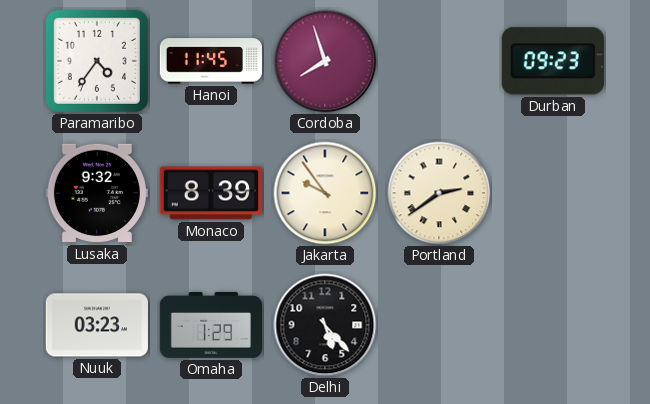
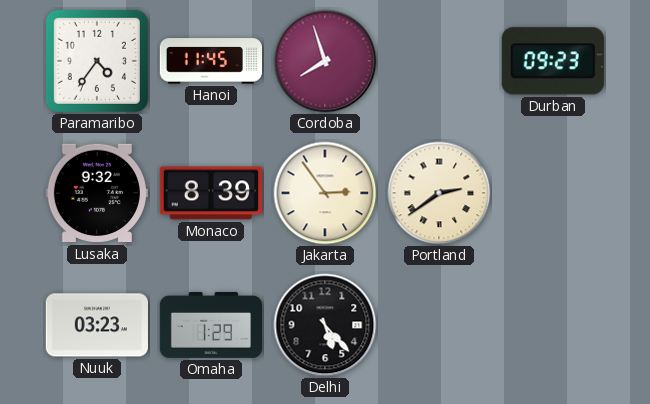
Jakarta: 9:54 -> 2:54 (325, 193)
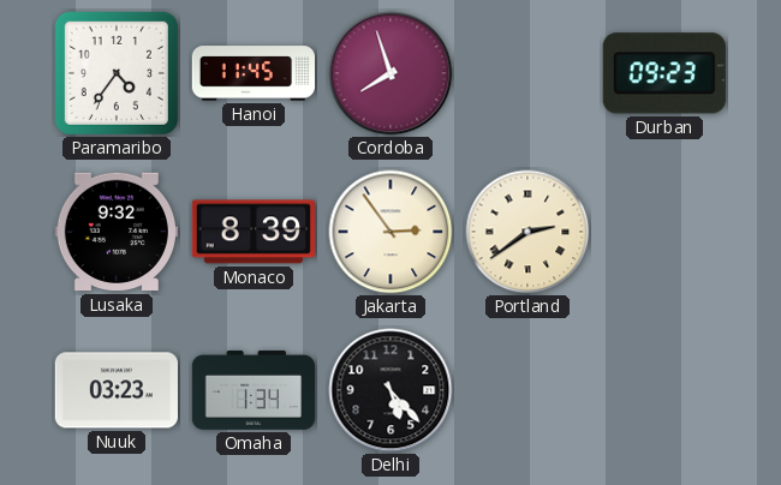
Omaha: 1:29 -> 1:34 (252, 390)
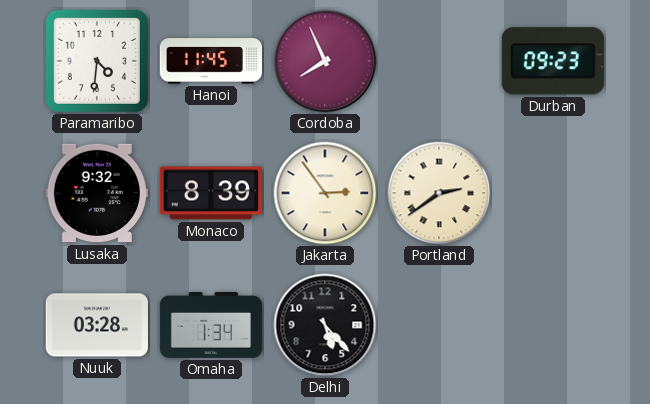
Paramaribo: 4:36 -> 4:31 (97, 61)
Cordoba: 7:57 -> 7:56 (325, 61)
Nuuk: 03:23 -> 03:28 (97, 325)
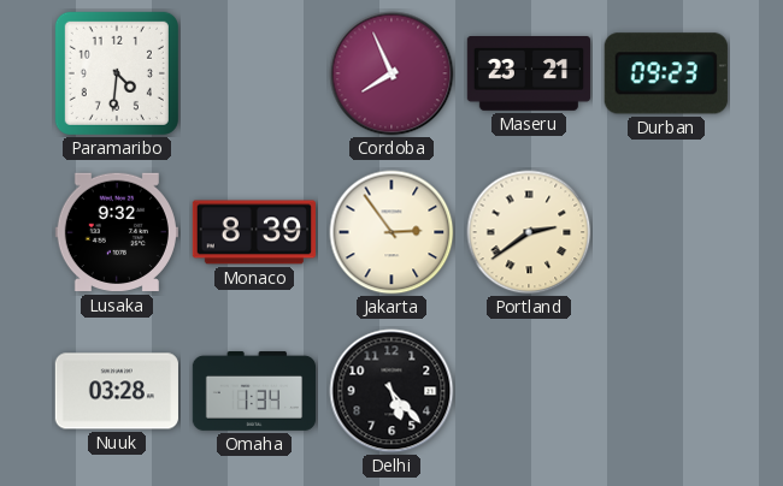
Hanoi: 11:45 -> none (210, 61)
Maseru: none -> 23:21 (528, 75)
